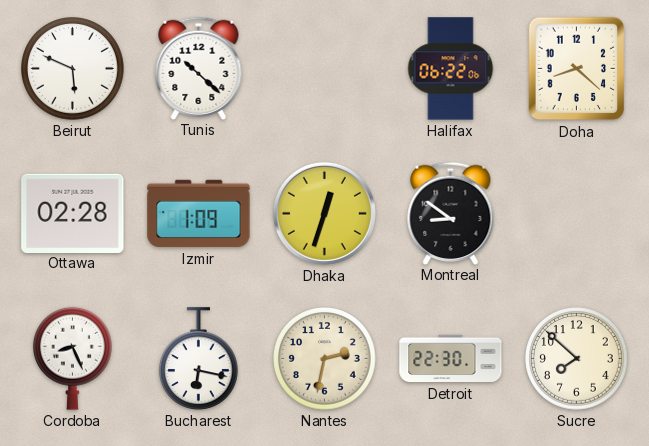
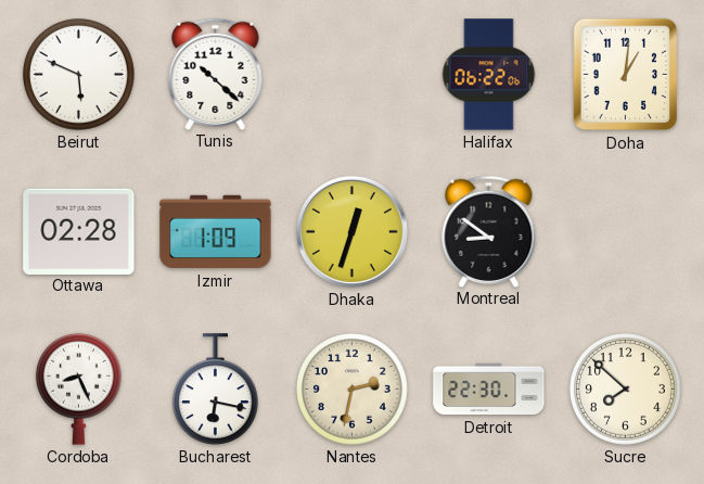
Doha: 8:22 -> 1:01 (626, 75)
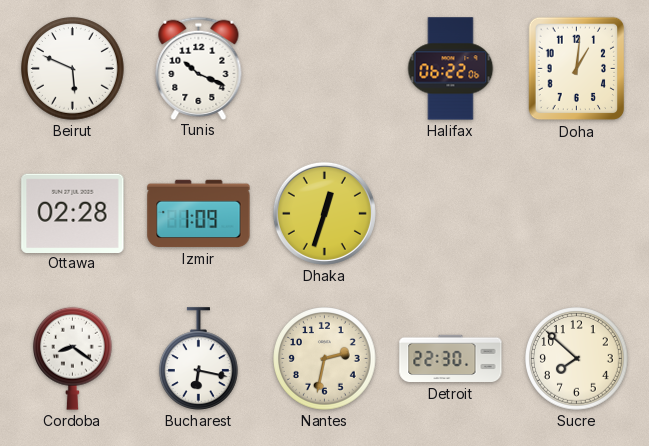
Tunis: 10:22 -> 10:19 (199, 68)
Montreal: 8:51 -> none (489, 231)
Cordoba: 8:26 -> 8:21 (73, 358)
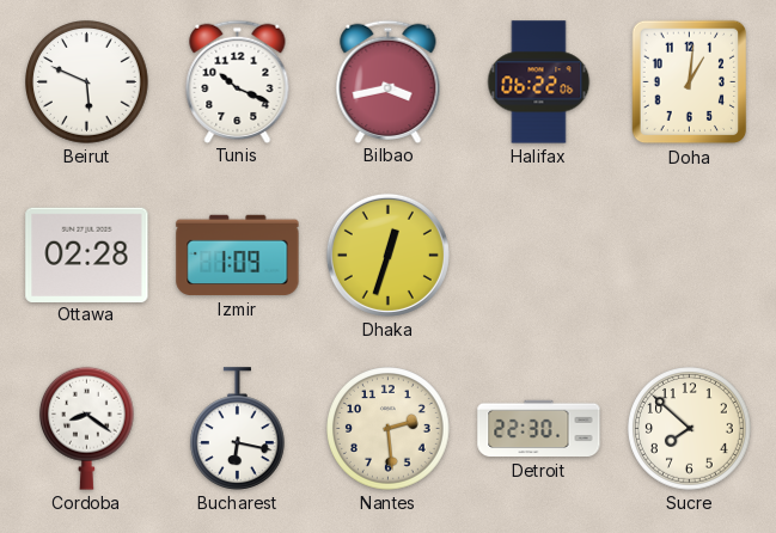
Bilbao: none -> 3:43 (389, 81)
Nantes: 2:32 -> 2:29 (389, 429)
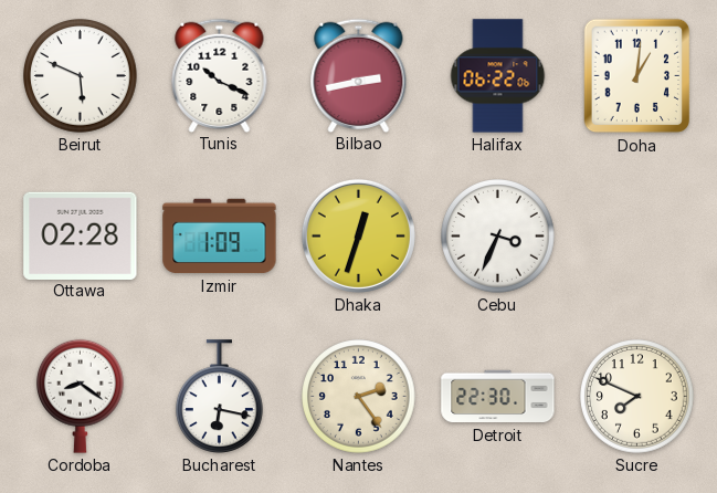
Bilbao: 3:43 -> 2:43 (359, 75)
Cebu: none -> 3:34 (498, 237)
Nantes: 2:29 -> 2:24 (359, 397)
Sucre: 7:52 -> 7:49 (637, 397)
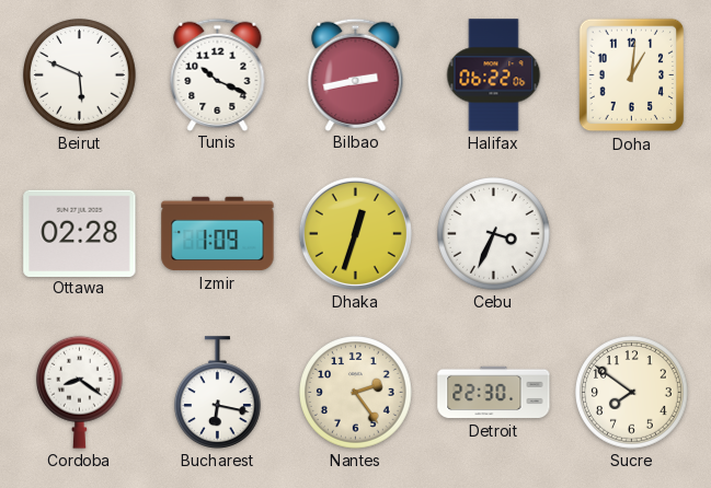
Sucre: 7:49 -> 7:51 (632, 393)
